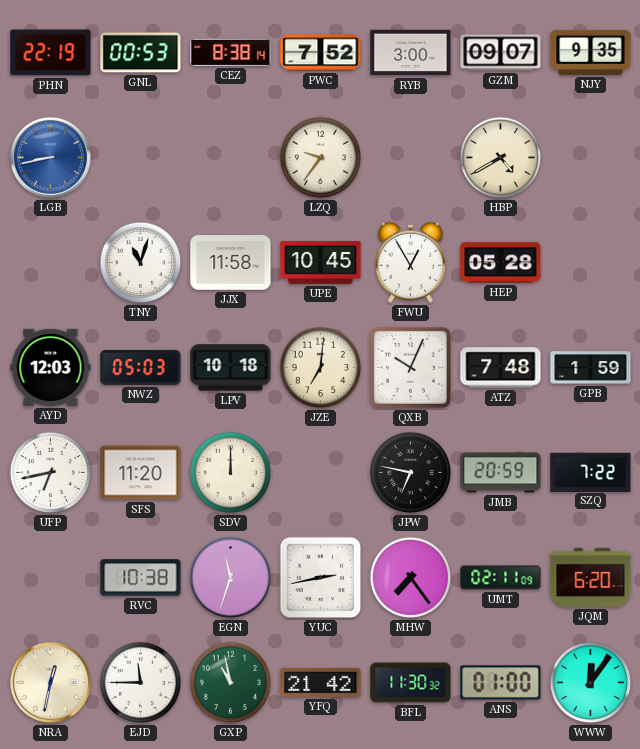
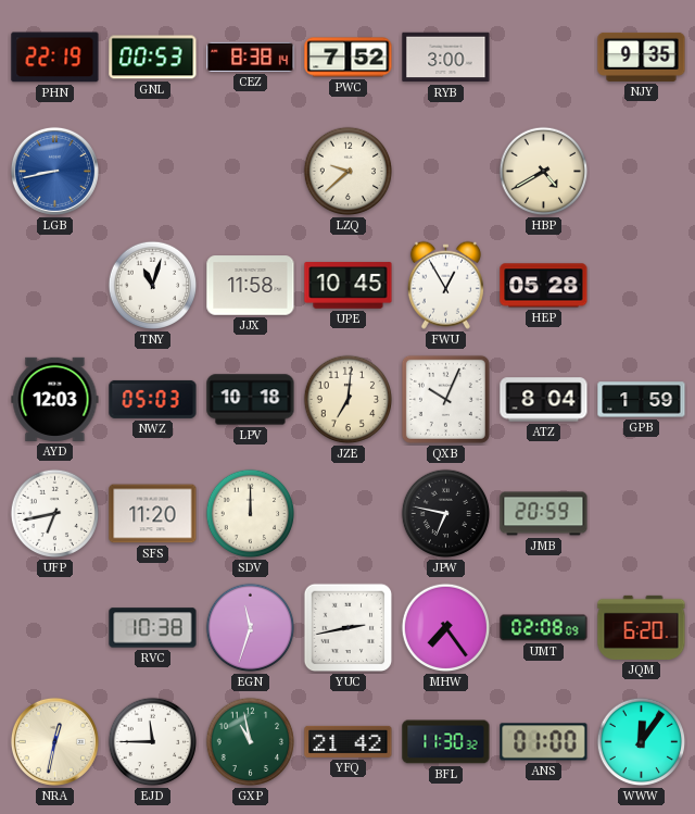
GZM: 09:07 -> none (501, 53)
LZQ: 9:36 -> 9:38 (349, 172)
ATZ: 7:48 -> 8:04 (544, 400)
SZQ: 7:22 -> none (591, 472)
UMT: 02:11 -> 02:08 (544, 628)
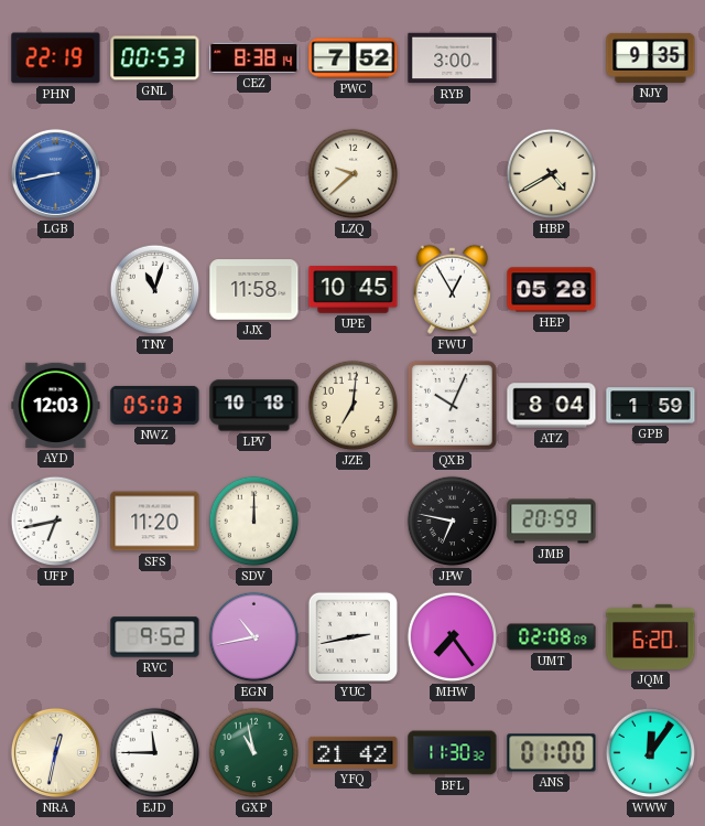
RVC: 10:38 -> 9:52 (155, 637)
EGN: 11:33 -> 10:43 (254, 637)
